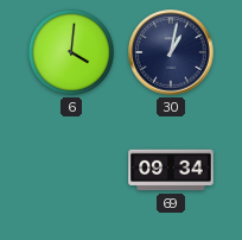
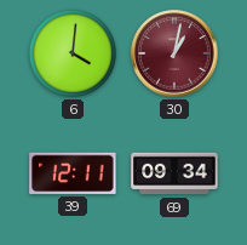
30 dial: navy -> burgundy (174, 53)
39: none -> 12:11 (73, 173)
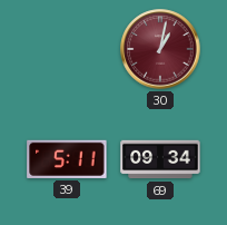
6: 4:01 -> none (73, 53)
39: 12:11 -> 5:11 (67, 159)
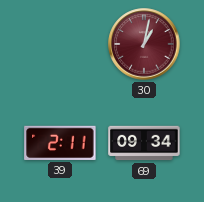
39: 5:11 -> 2:11 (60, 143)
